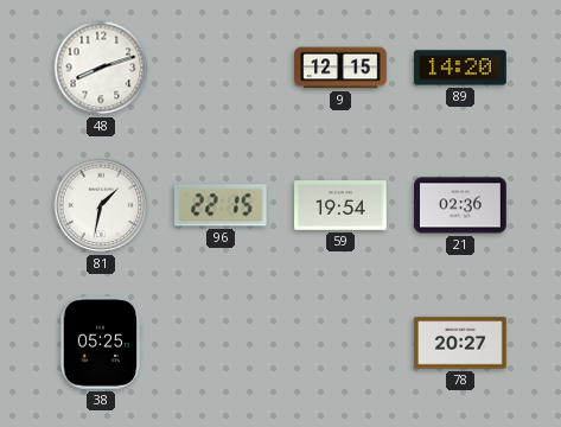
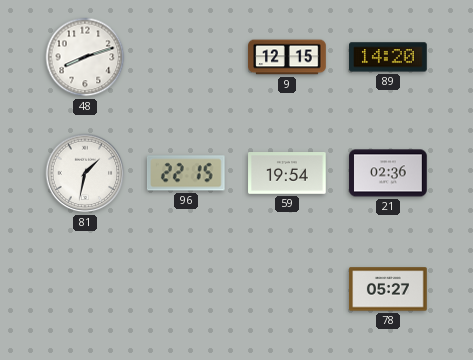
38: 05:25 -> none (101, 343)
78: 20:27 -> 05:27 (388, 289)
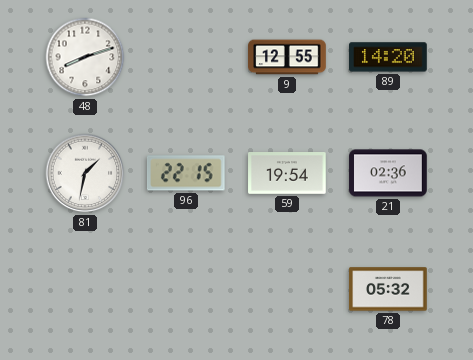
9: 12:15 -> 12:55 (287, 57)
78: 05:27 -> 05:32 (388, 289)
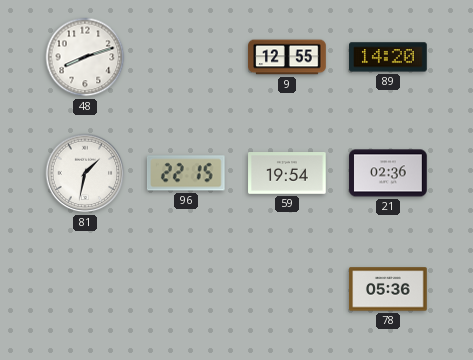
78: 05:32 -> 05:36 (388, 289)
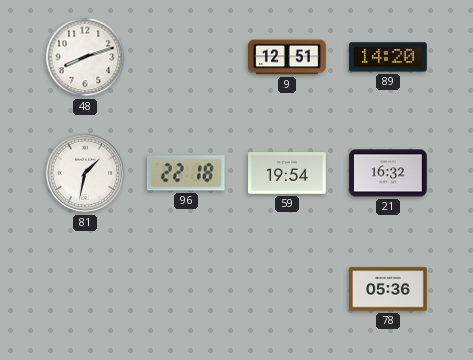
9: 12:55 -> 12:51 (287, 57)
96: 22:15 -> 22:18 (186, 173)
21: 02:36 -> 16:32 (388, 173)
